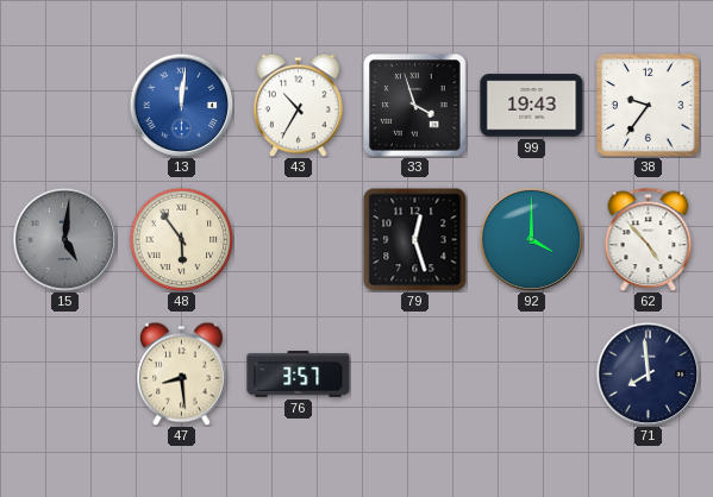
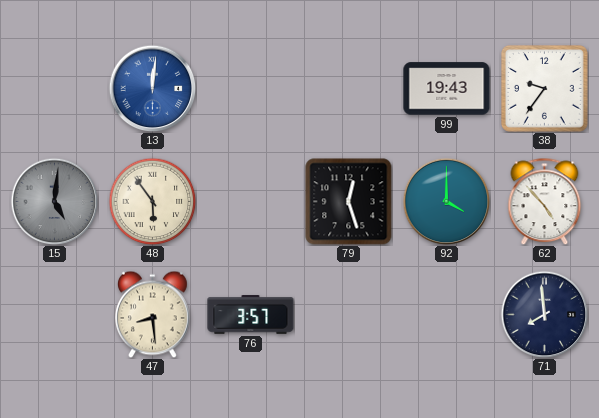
43: 10:35 -> none (299, 105)
33: 3:57 -> none (415, 106)
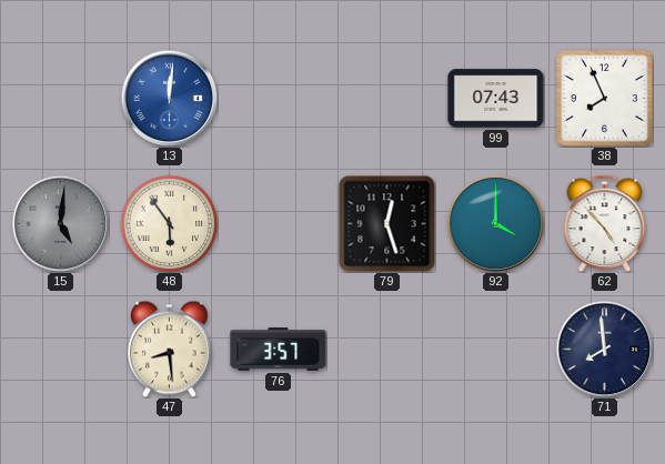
99: 19:43 -> 07:43 (496, 99)
38: 9:36 -> 7:56 (604, 98)
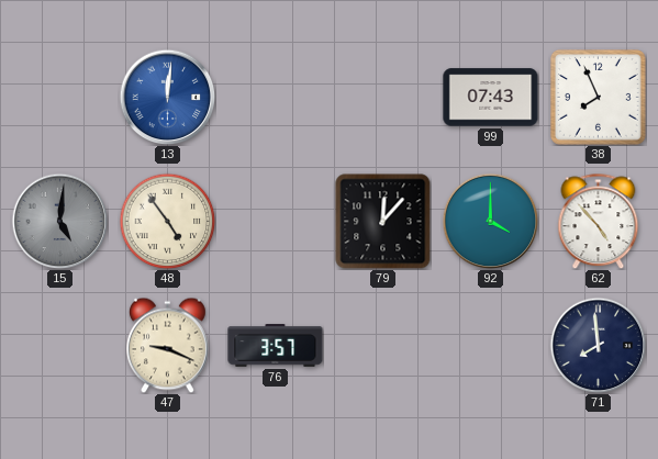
48: 5:54 -> 4:54 (167, 221)
79: 12:27 -> 12:07 (383, 222)
47: 8:29 -> 9:19 (168, 345)
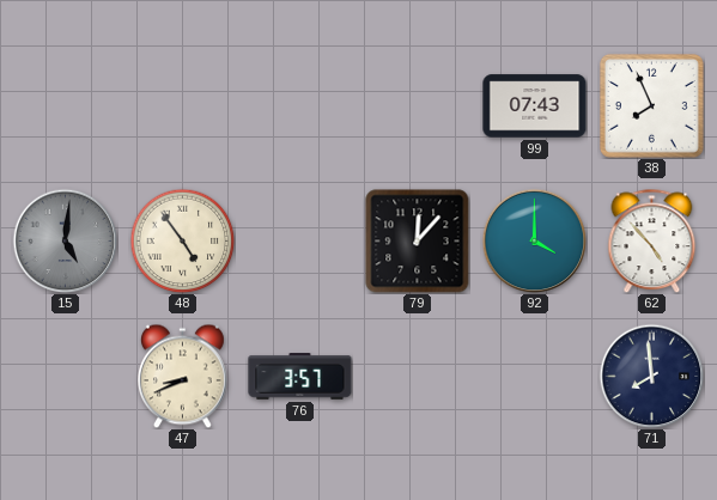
13: 12:01 -> none (167, 97)
47: 9:19 -> 8:41 (183, 376)
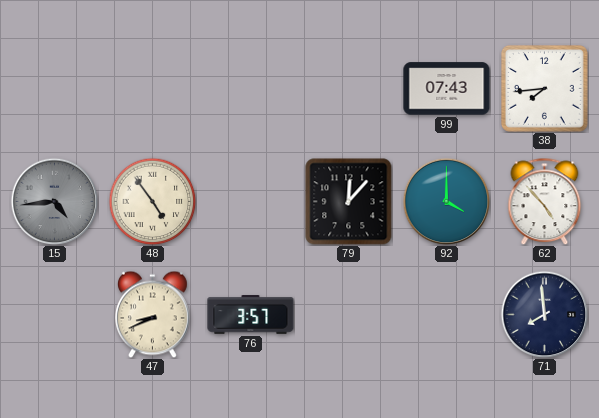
38: 7:56 -> 7:44 (544, 88)
15: 5:01 -> 4:44 (54, 201)
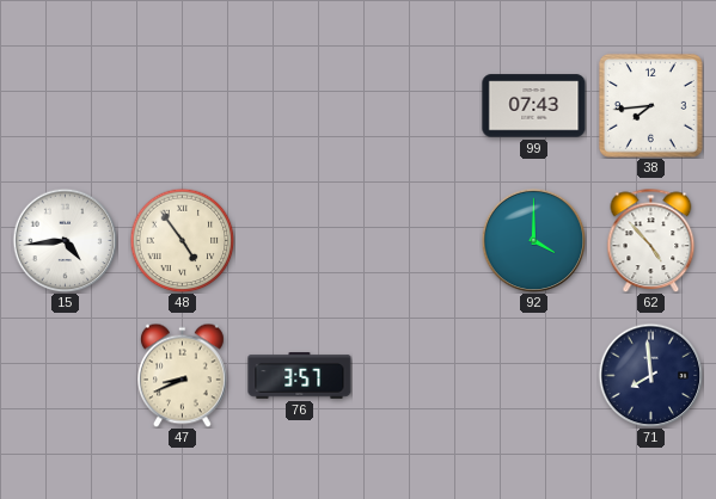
15 dial: grey -> white (65, 240)
79: 12:07 -> none (349, 202)
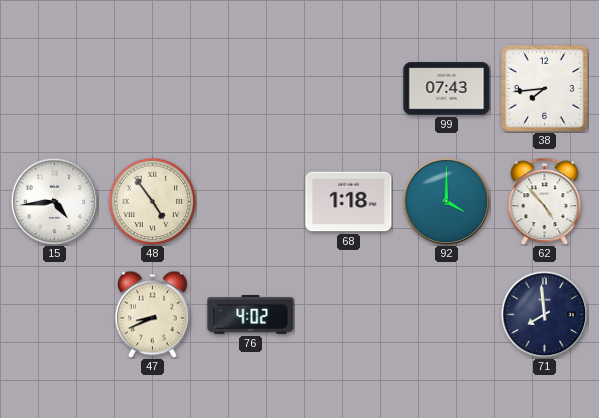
68: none -> 1:18 (349, 202)
76: 3:57 -> 4:02 (251, 315)
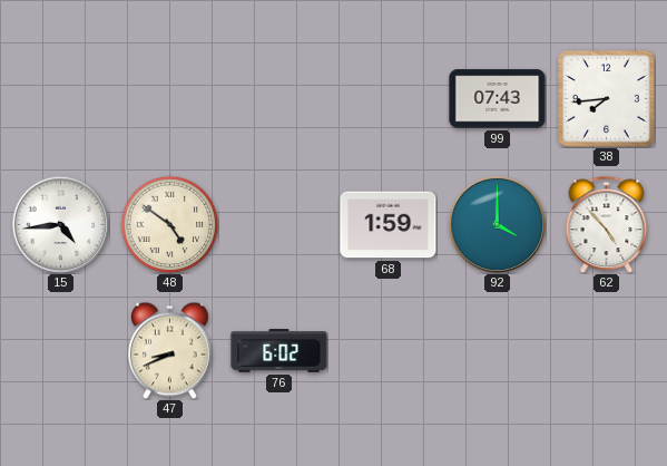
48: 4:54 -> 4:51 (169, 224)
68: 1:18 -> 1:59 (389, 225)
76: 4:02 -> 6:02 (279, 351)
71: 7:59 -> none (544, 314)
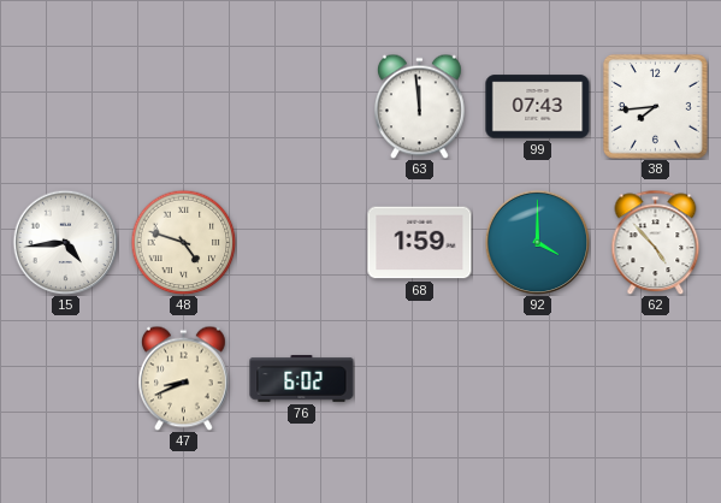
63: none -> 11:59 (420, 106)
48: 4:51 -> 4:48 (183, 242)
